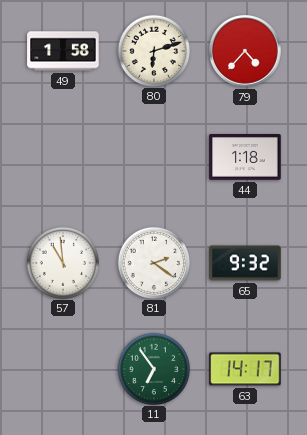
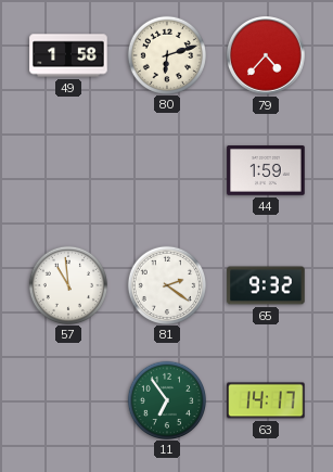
44: 1:18 -> 1:59 (266, 171)
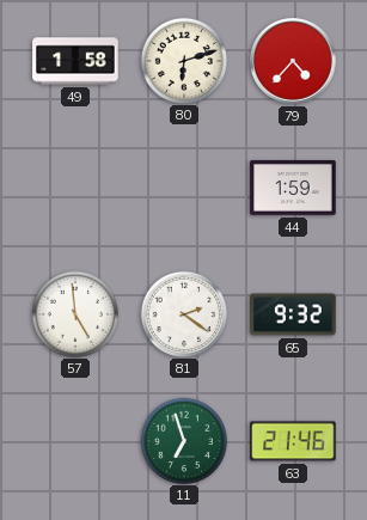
57: 10:59 -> 4:59 (74, 313)
11: 6:54 -> 6:57 (183, 440)
63: 14:17 -> 21:46 (293, 441)
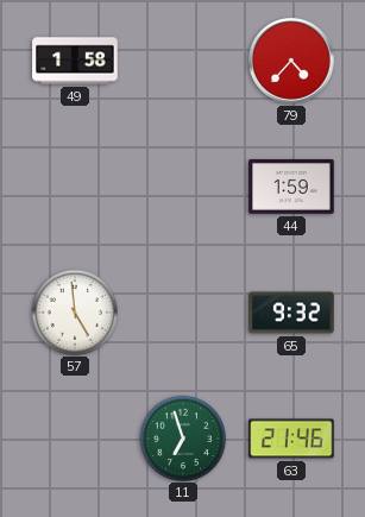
80: 6:12 -> none (183, 60)
81: 2:21 -> none (183, 313)
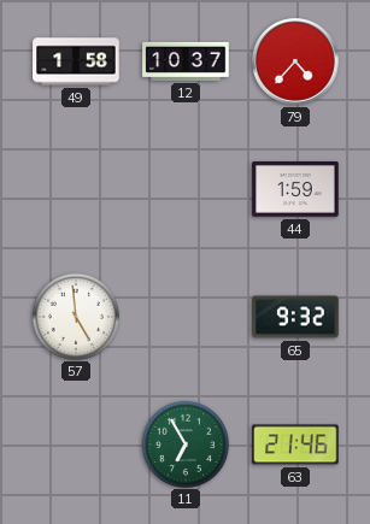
12: none -> 10:37 (186, 61)
11: 6:57 -> 6:55 (184, 443)
